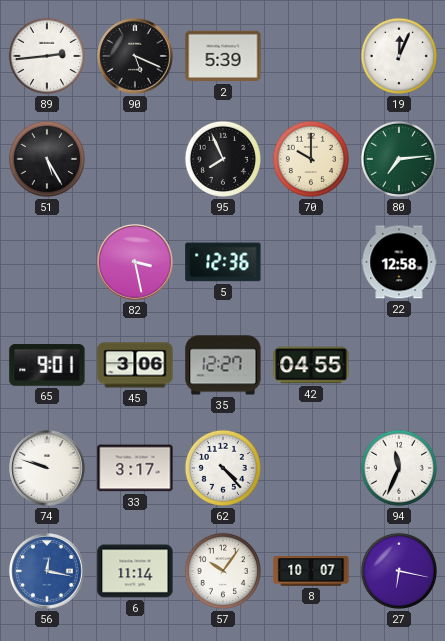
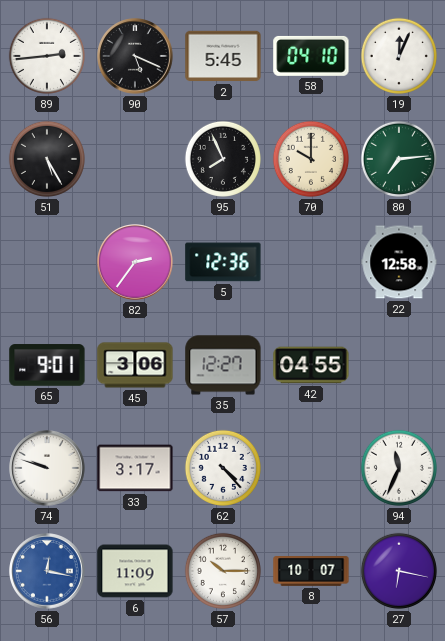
2: 5:39 -> 5:45 (223, 56)
58: none -> 04:10 (311, 56)
82: 3:28 -> 2:36 (135, 262)
6: 11:14 -> 11:09 (135, 571)
57: 10:06 -> 10:15 (223, 571)
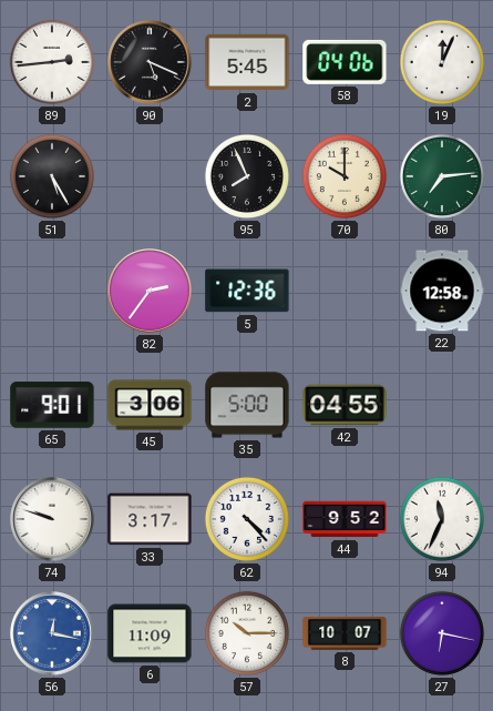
58: 04:10 -> 04:06 (345, 62)
35: 12:27 -> 5:00 (247, 405)
44: none -> 9:52 (345, 519)
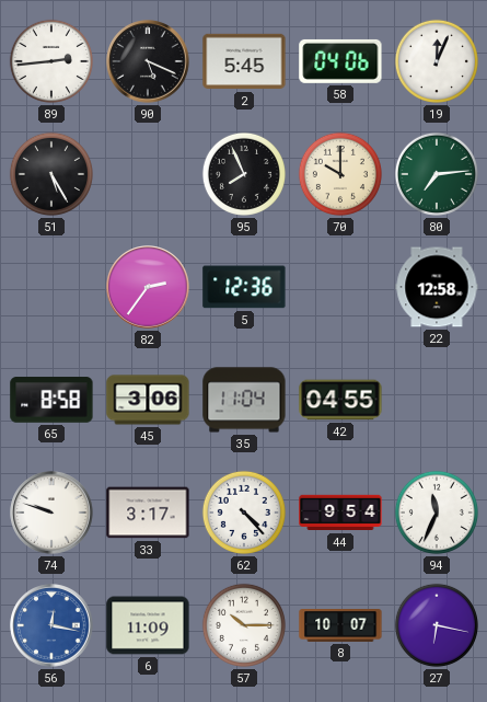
65: 9:01 -> 8:58 (51, 400)
35: 5:00 -> 11:04 (244, 400)
44: 9:52 -> 9:54 (340, 513)
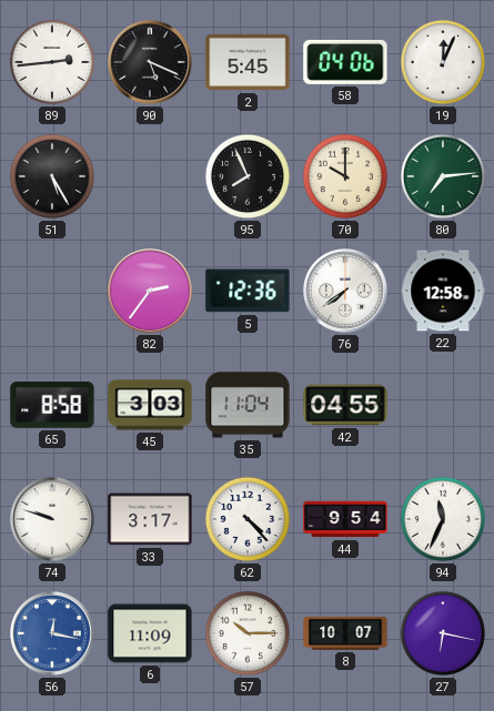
76: none -> 7:39 (345, 291)
45: 3:06 -> 3:03 (150, 405)
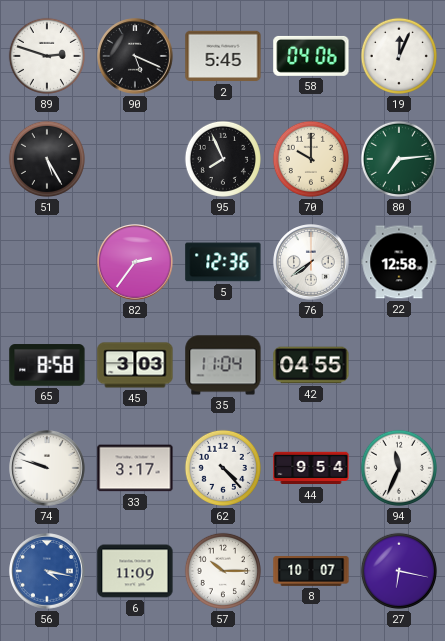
89: 2:44 -> 2:48 (47, 56)
56: 12:17 -> 4:17 (47, 571)
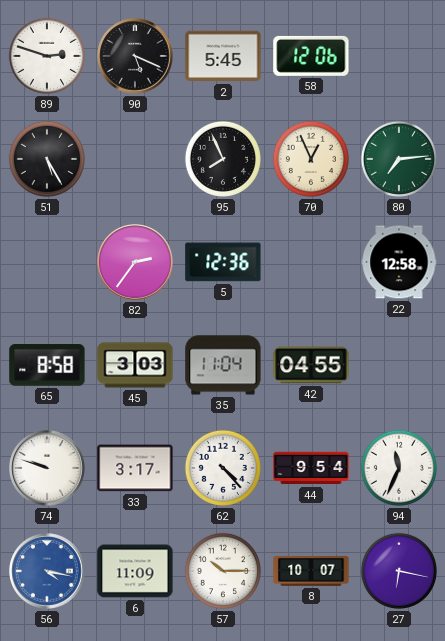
58: 04:06 -> 12:06 (311, 56)
19: 12:04 -> none (399, 56)
70: 10:00 -> 12:56 (311, 159)
76: 7:39 -> none (311, 262)
